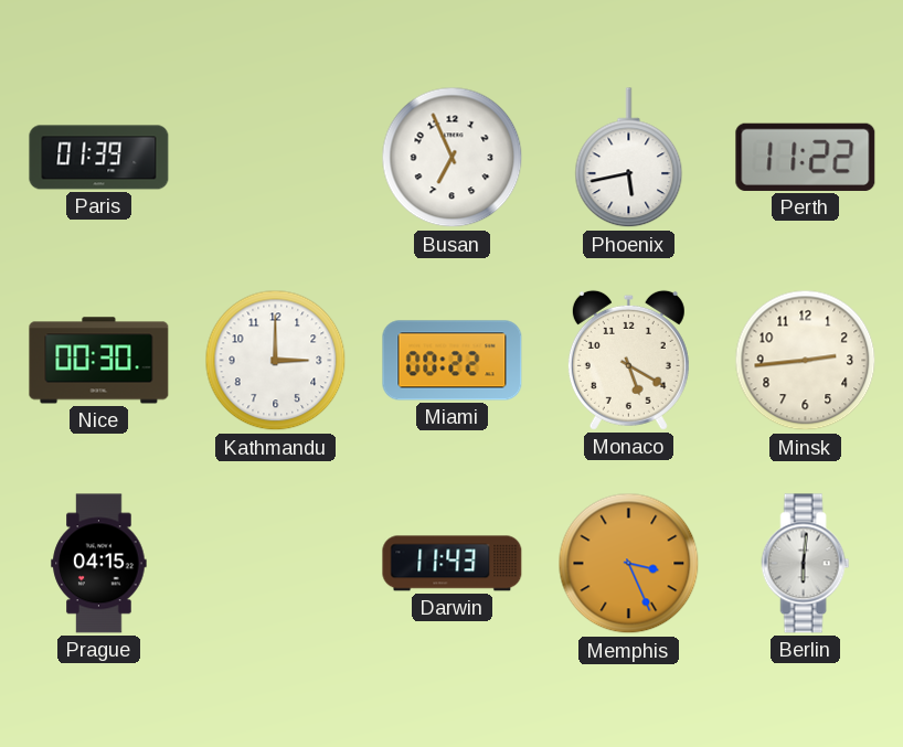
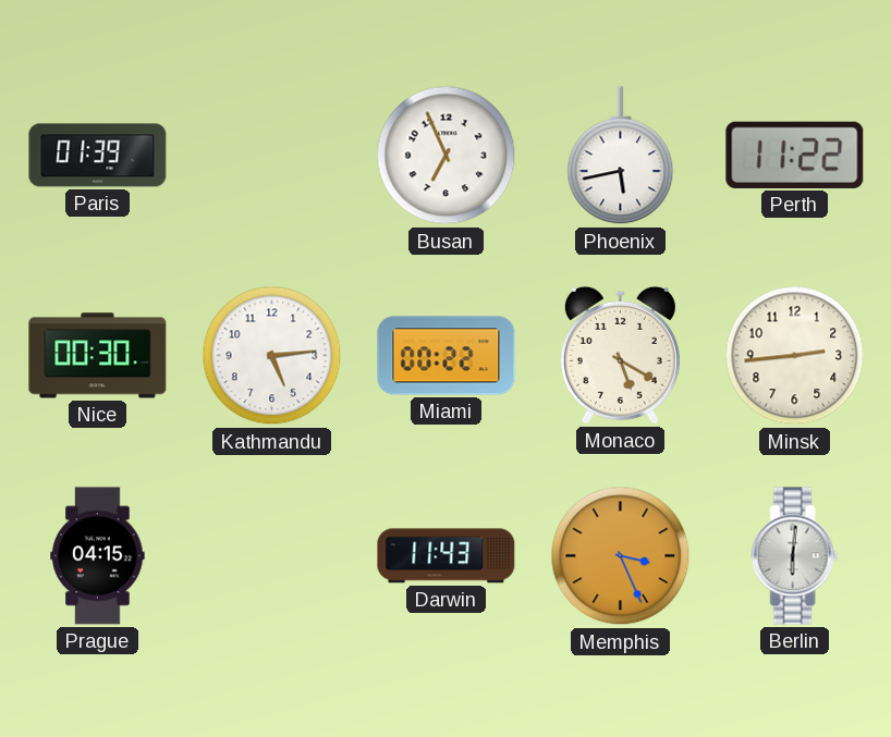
Kathmandu: 3:00 -> 5:14 (272, 356)
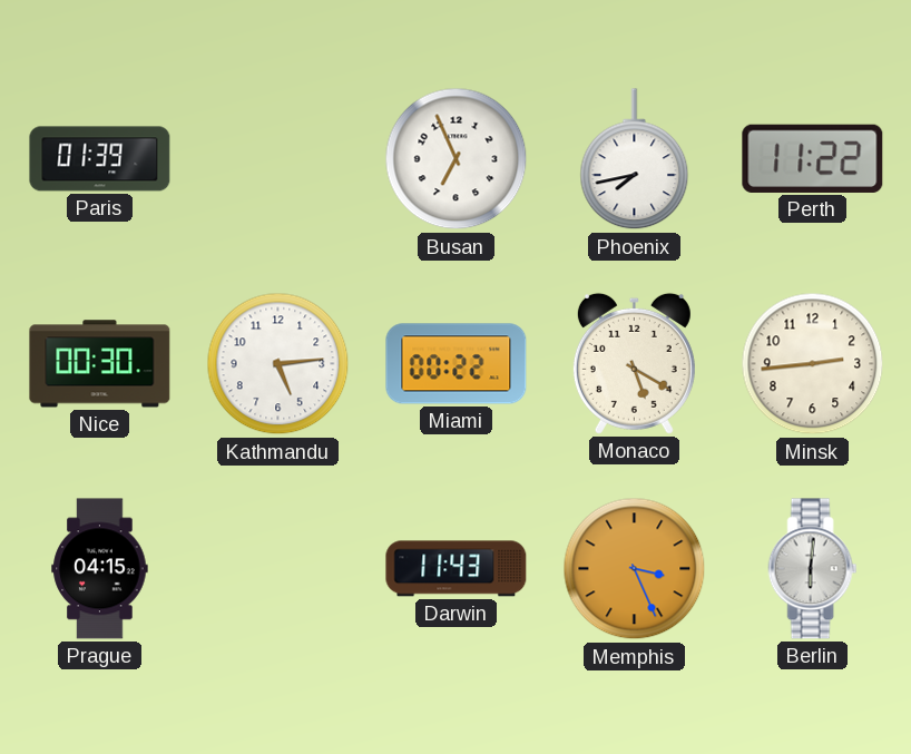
Phoenix: 5:43 -> 7:43 (635, 159)
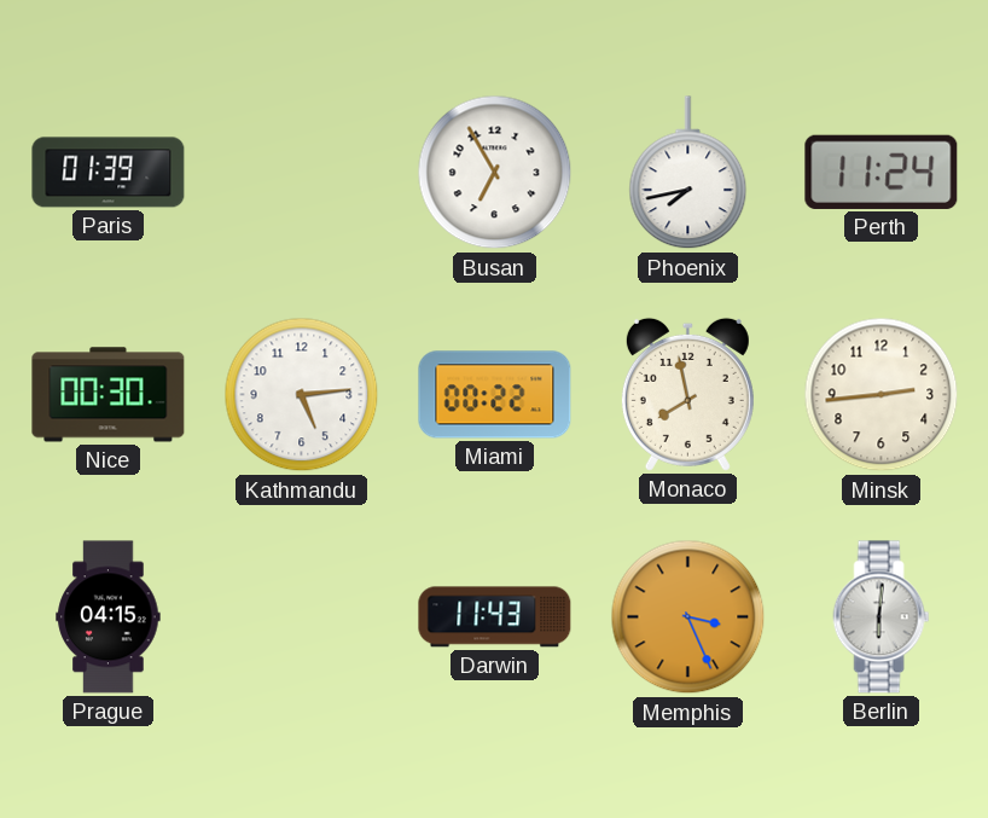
Busan: 6:56 -> 6:55 (495, 173)
Perth: 11:22 -> 11:24 (882, 172)
Monaco: 5:20 -> 7:58 (687, 394)
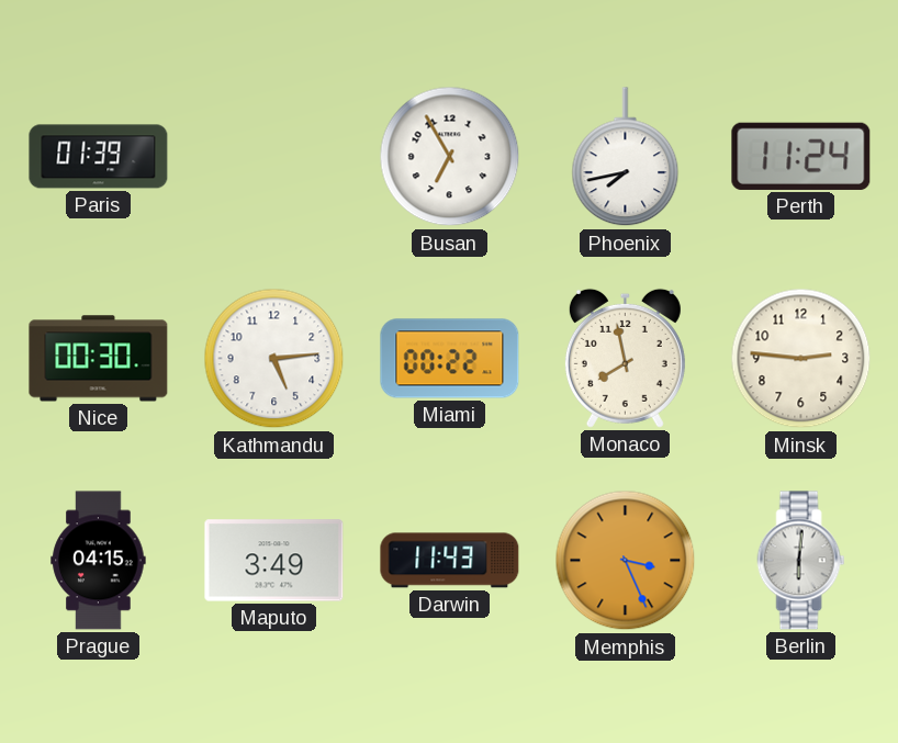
Minsk: 2:44 -> 2:46 (801, 359)
Maputo: none -> 3:49 (274, 561)
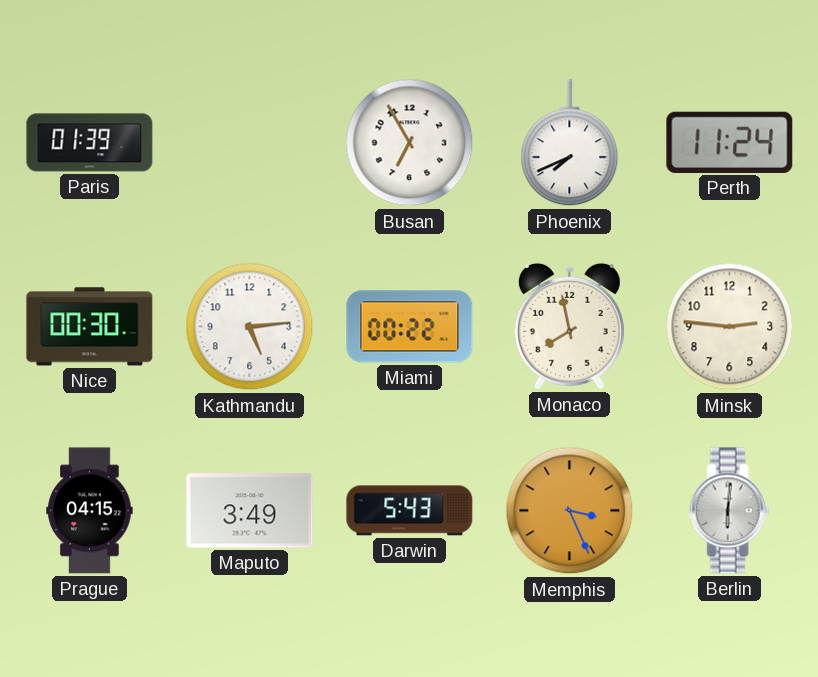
Phoenix: 7:43 -> 7:41 (570, 143)
Darwin: 11:43 -> 5:43 (410, 511)
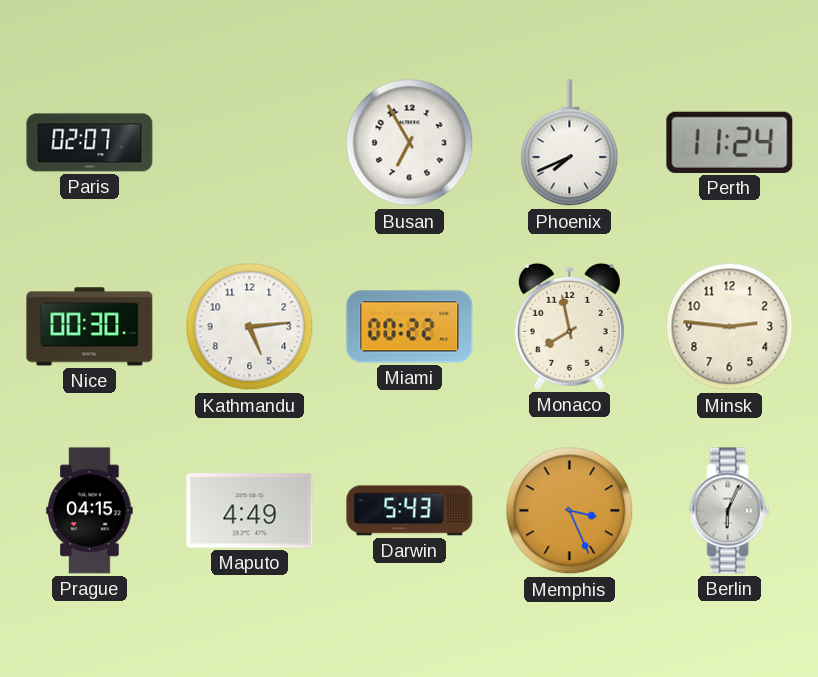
Paris: 01:39 -> 02:07 (90, 143)
Maputo: 3:49 -> 4:49 (250, 511)
Berlin: 6:01 -> 6:04 (730, 511)
